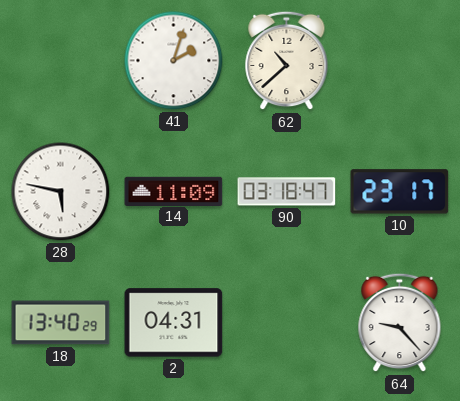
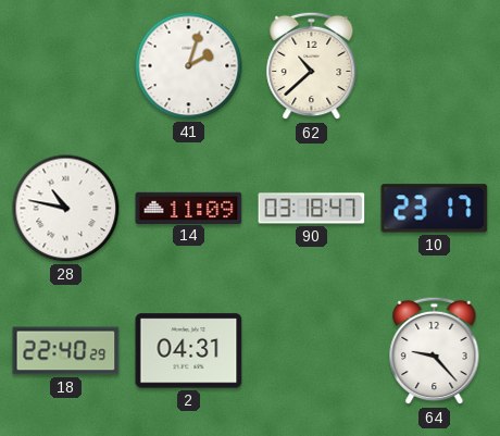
28: 5:47 -> 10:47 (66, 209)
18: 13:40 -> 22:40 (66, 351)
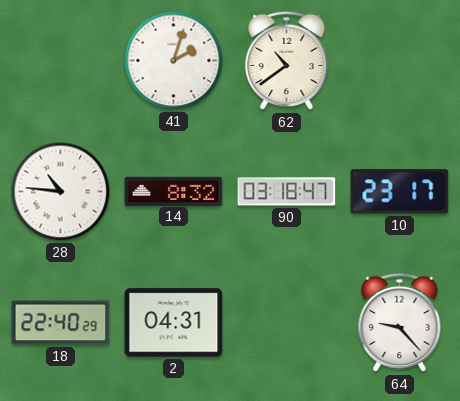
62: 10:38 -> 10:39 (287, 61)
28: 10:47 -> 10:46 (61, 192)
14: 11:09 -> 8:32 (174, 191)
